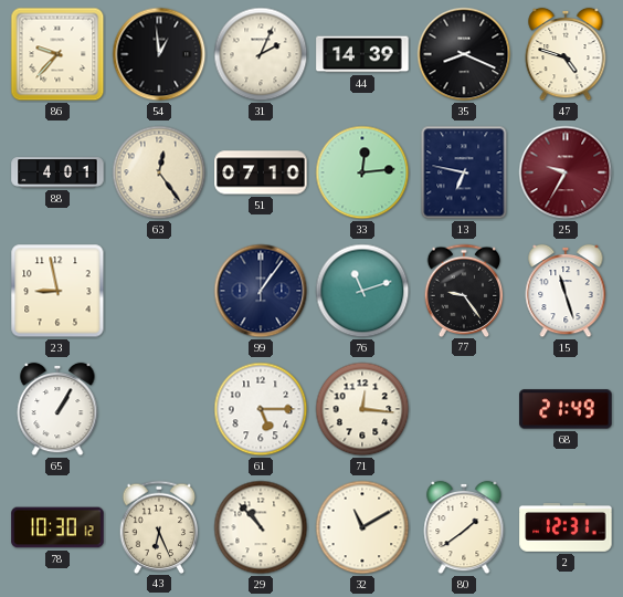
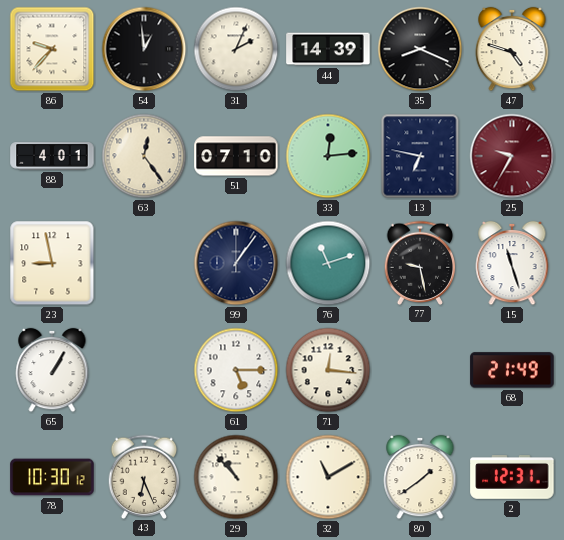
77: 9:24 -> 9:28 (420, 262)
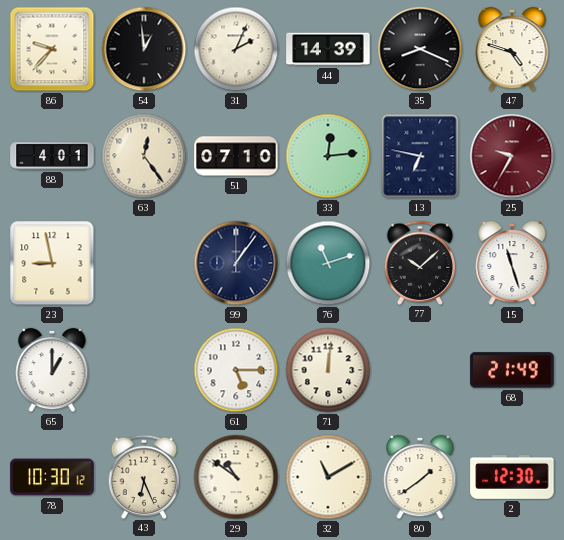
77: 9:28 -> 10:08 (420, 262)
65: 1:05 -> 1:00 (52, 370)
71: 12:16 -> 12:01 (328, 370)
29: 10:53 -> 10:51 (236, 477)
2: 12:31 -> 12:30 (512, 478)
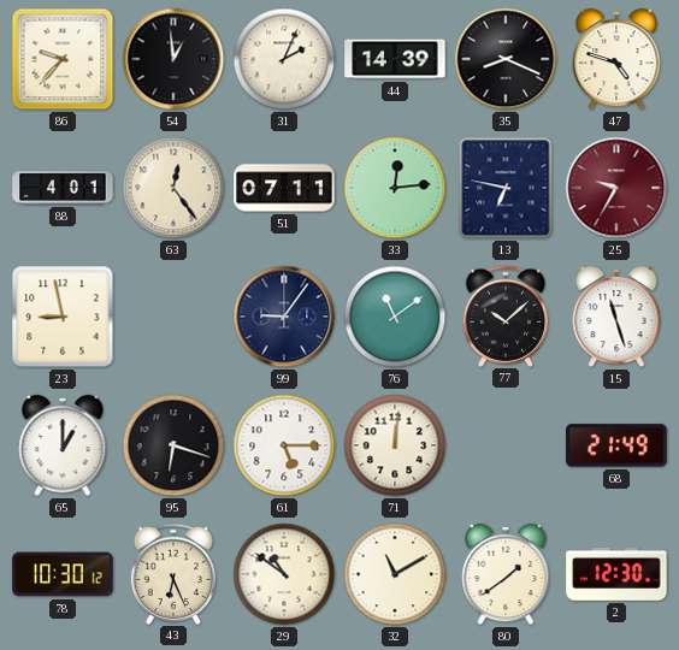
51: 07:10 -> 07:11 (284, 188)
99: 1:06 -> 9:06 (284, 317)
76: 11:12 -> 11:09 (395, 317)
95: none -> 6:18 (173, 445)
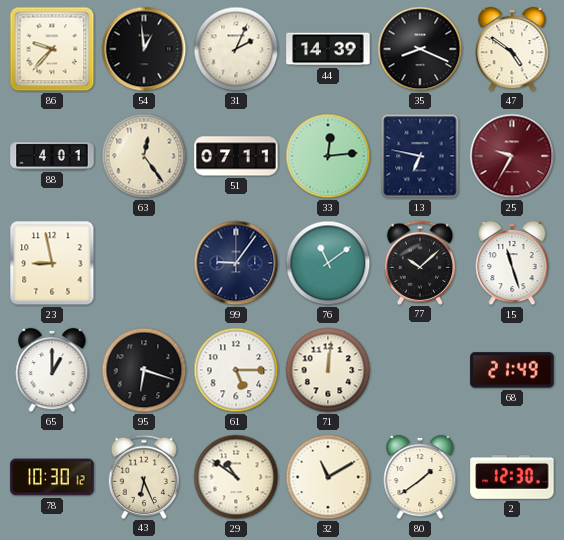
47: 4:48 -> 4:51 (512, 49)
